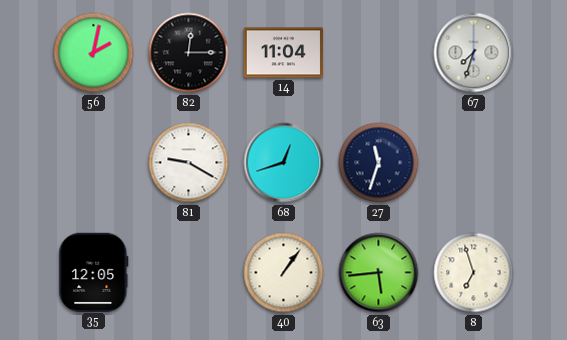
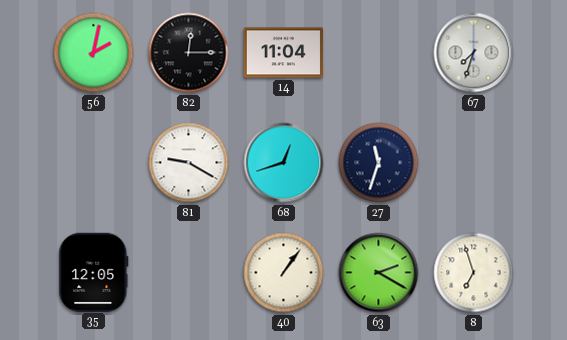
63: 5:44 -> 2:20 (379, 273)
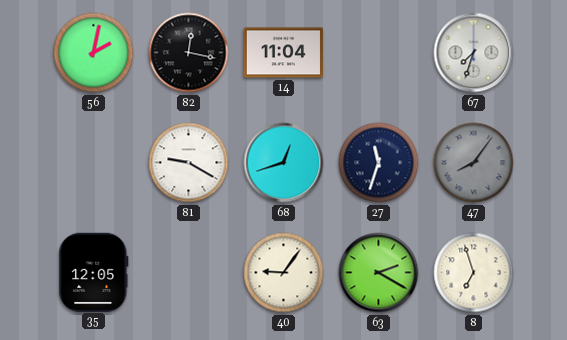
82: 12:15 -> 12:17 (189, 53)
47: none -> 8:06 (474, 163)
40: 1:06 -> 9:06 (284, 273)
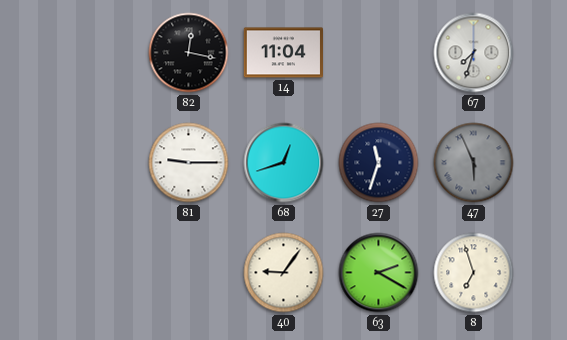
56: 2:02 -> none (94, 53)
81: 9:20 -> 9:15 (189, 163)
47: 8:06 -> 5:56 (474, 163)
35: 12:05 -> none (94, 272)
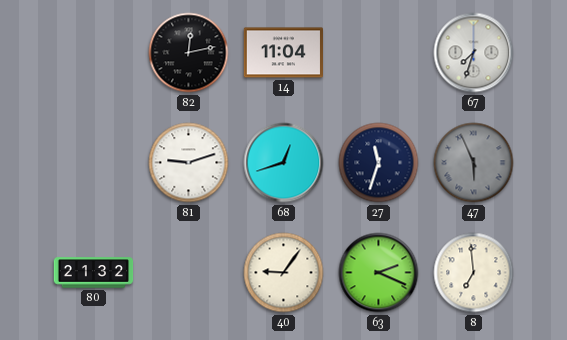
82: 12:17 -> 12:13 (189, 53)
81: 9:15 -> 9:12 (189, 163)
80: none -> 21:32 (94, 273)
63: 2:20 -> 2:19 (379, 273)
8: 6:57 -> 6:59 (474, 273)
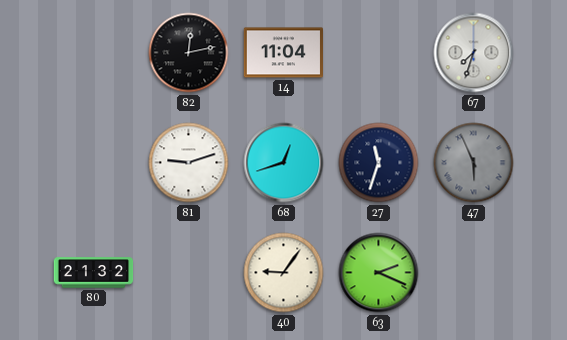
8: 6:59 -> none (474, 273)
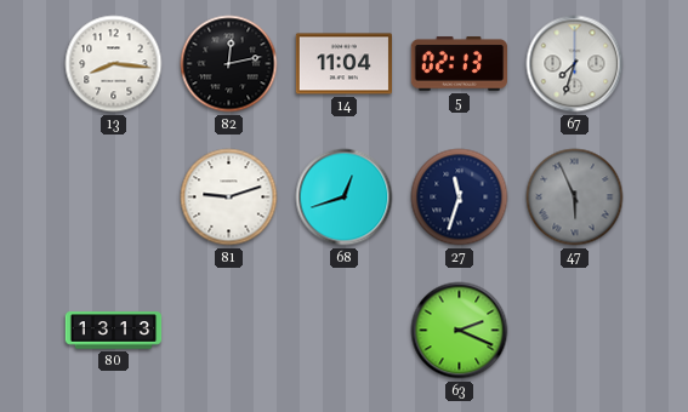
13: none -> 8:16 (114, 64)
5: none -> 02:13 (460, 64)
80: 21:32 -> 13:13 (114, 331)
40: 9:06 -> none (284, 273)
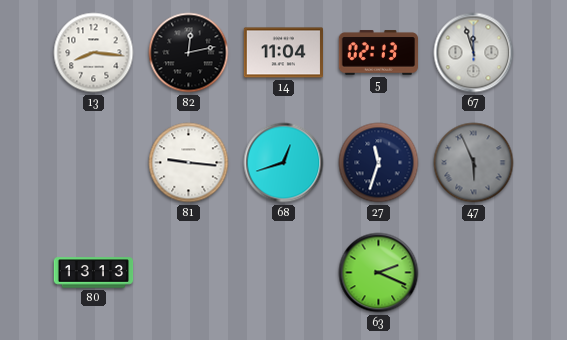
67: 7:33 -> 11:57 (474, 53)
81: 9:12 -> 9:16 (189, 163)
